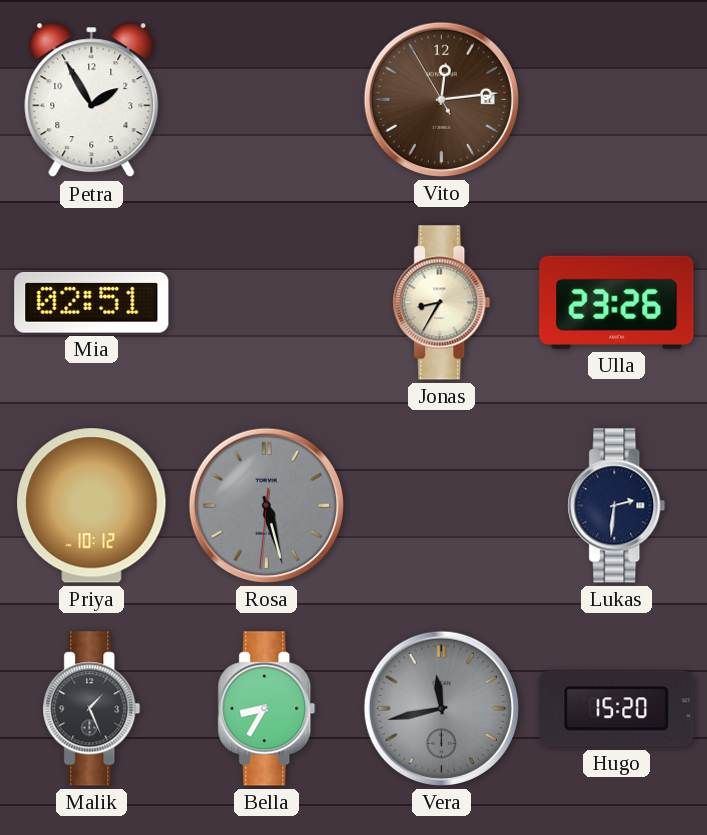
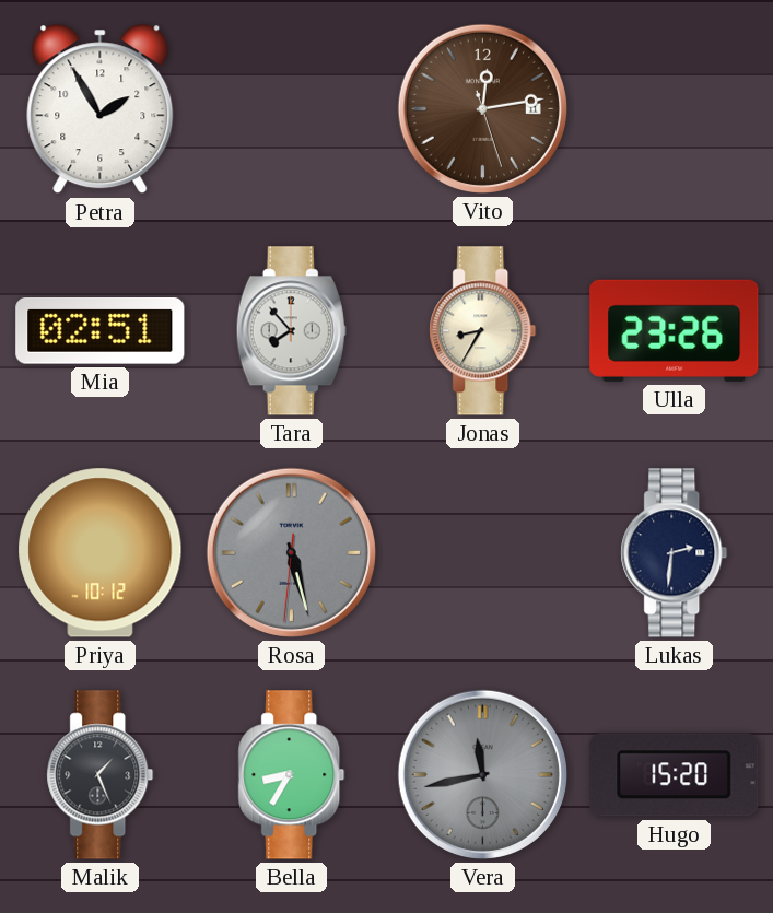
Vito: 12:13:55 -> 12:13:27 (482, 108)
Tara: none -> 7:53 (291, 331)
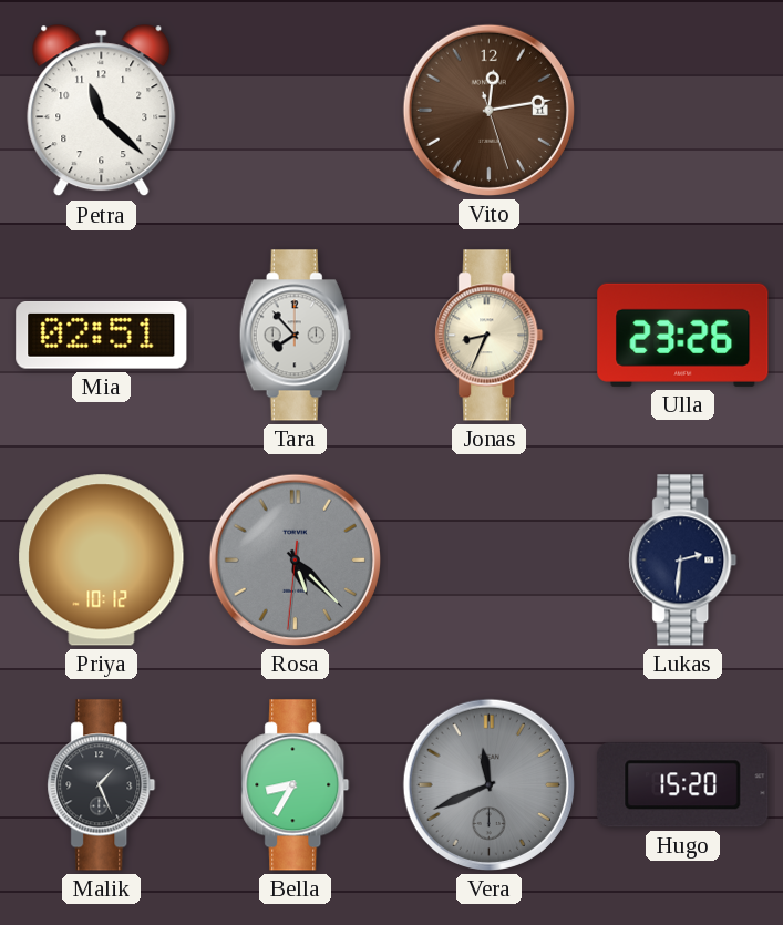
Petra: 1:55 -> 11:22 (102, 111)
Jonas: 8:35 -> 8:34 (490, 336)
Rosa: 5:27 -> 5:22 (295, 559)
Vera: 11:43 -> 11:41 (488, 784)
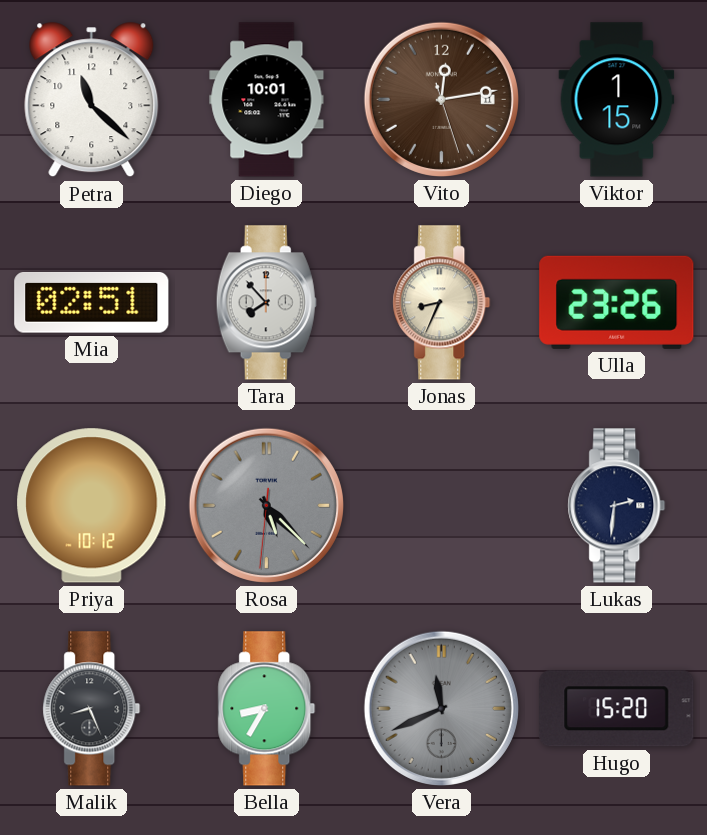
Diego: none -> 10:01 (267, 100)
Viktor: none -> 1:15 (617, 100)
Malik: 1:26 -> 8:26 (92, 709)
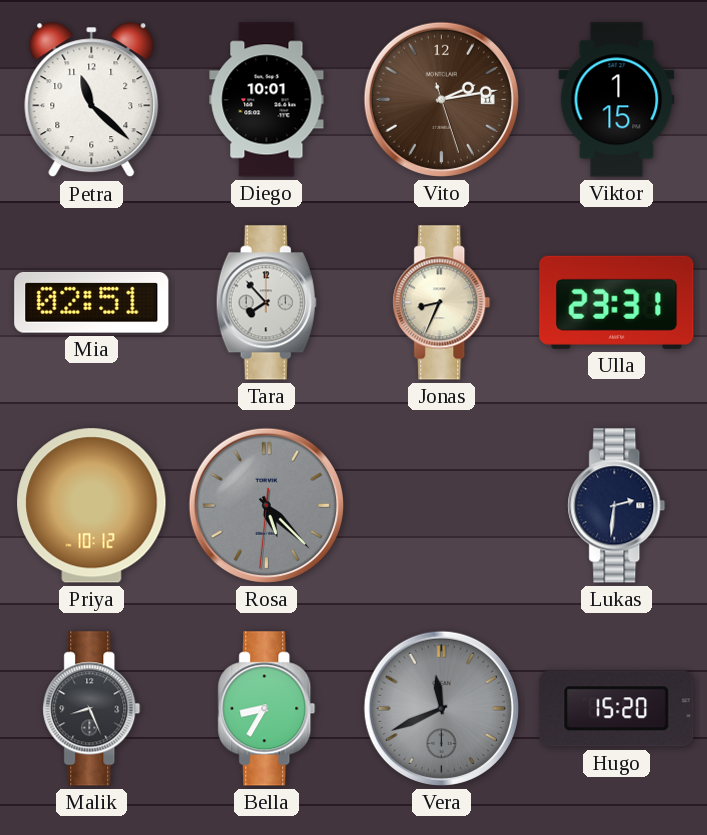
Vito: 12:13 -> 2:13 (441, 99)
Ulla: 23:26 -> 23:31 (617, 302)
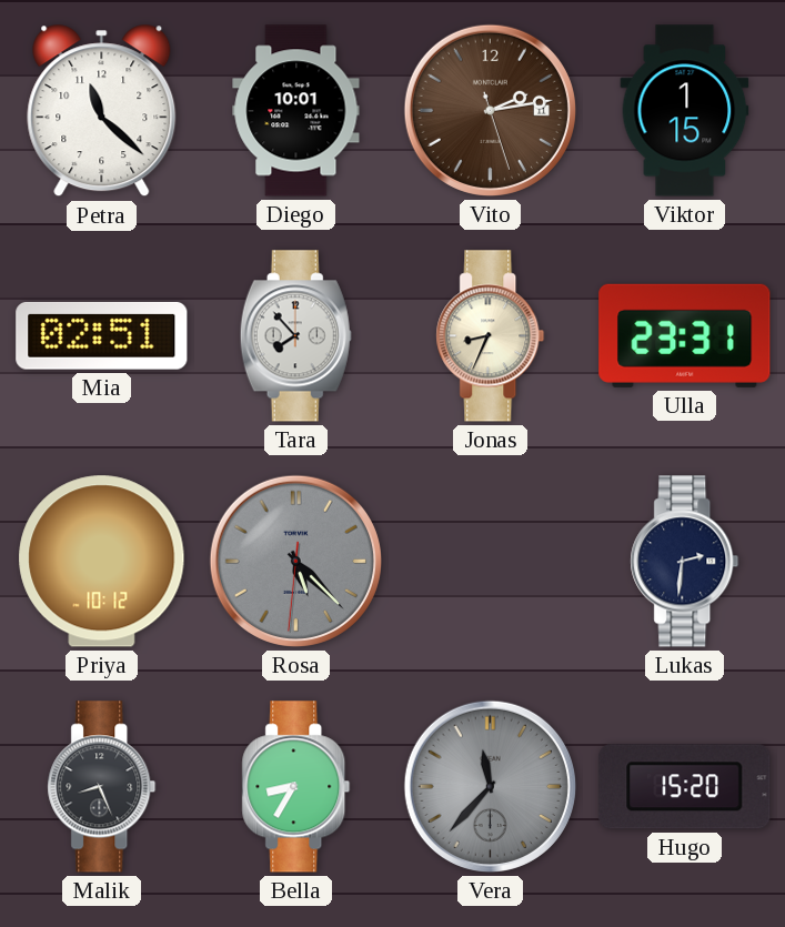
Vera: 11:41 -> 11:37 (490, 786)
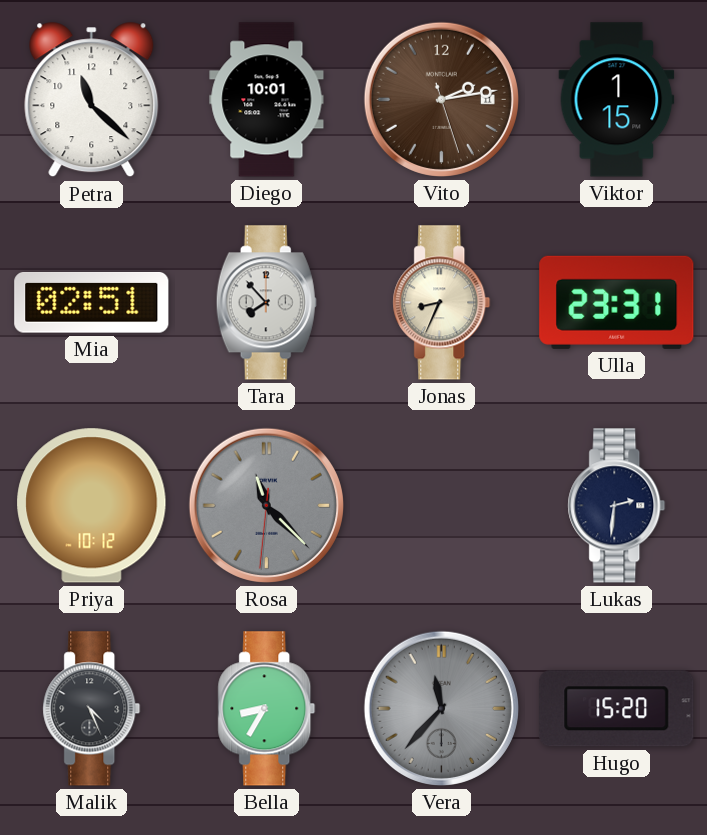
Rosa: 5:22 -> 11:22 (266, 505)
Malik: 8:26 -> 4:26 (92, 709)
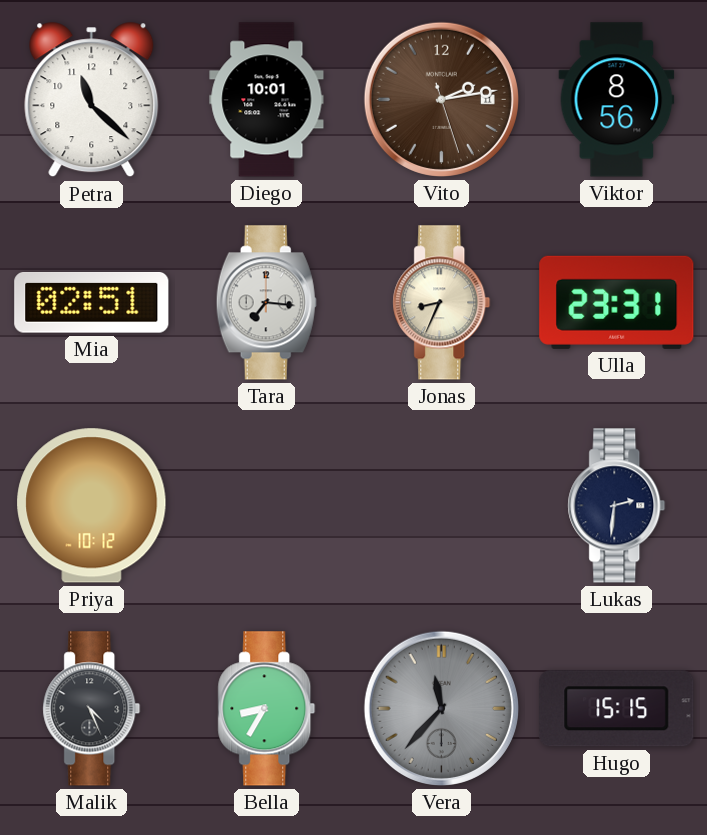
Viktor: 1:15 -> 8:56 (617, 100)
Tara: 7:53 -> 7:16 (266, 303)
Rosa: 11:22 -> none (266, 505)
Hugo: 15:20 -> 15:15 (617, 709)
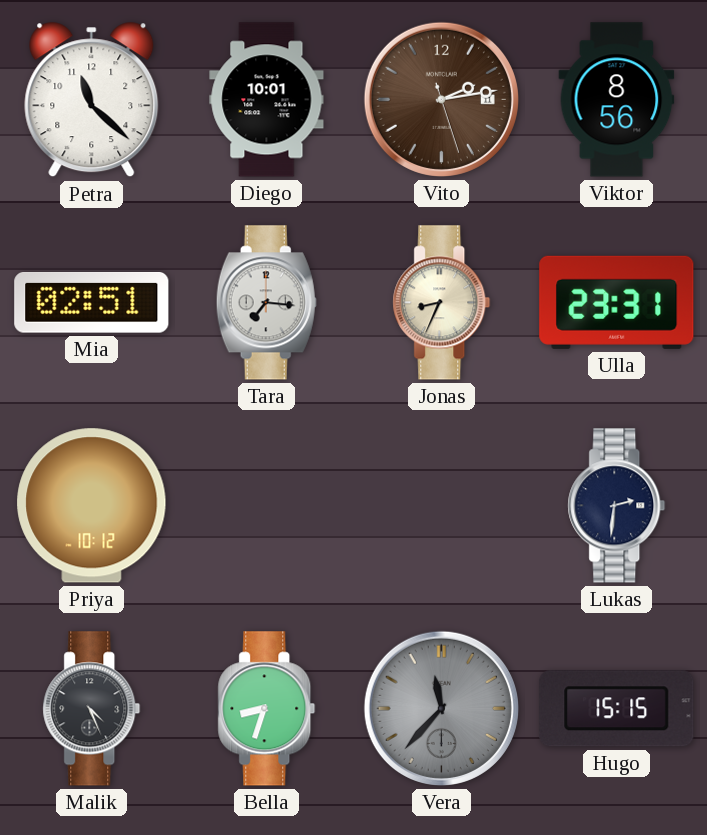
Bella: 8:35 -> 8:33 (267, 709)
